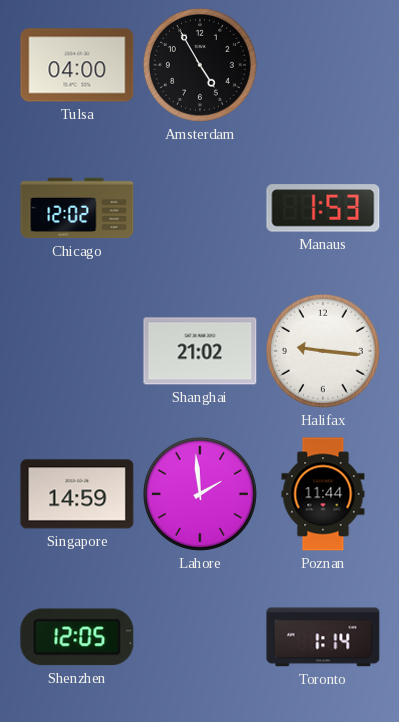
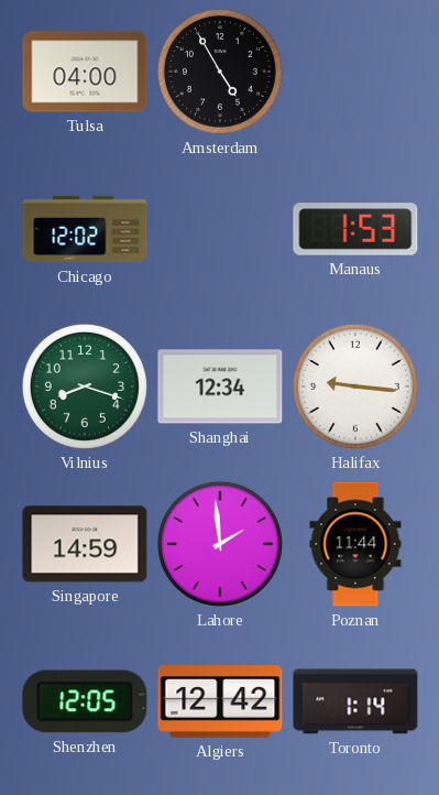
Vilnius: none -> 8:18 (85, 386)
Shanghai: 21:02 -> 12:34 (220, 386)
Algiers: none -> 12:42 (220, 703)
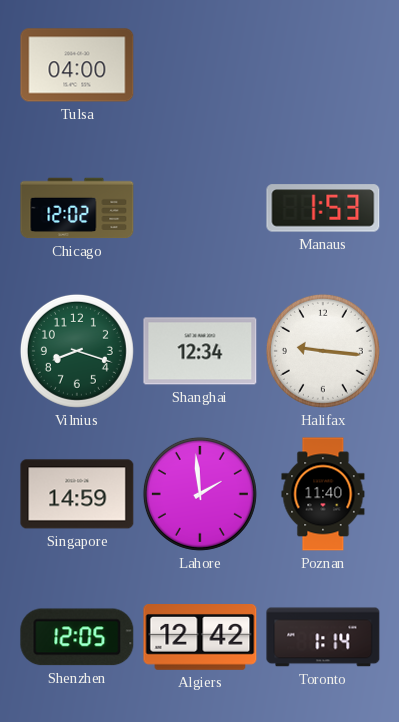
Amsterdam: 4:55 -> none (220, 72)
Poznan: 11:44 -> 11:40 (323, 494)
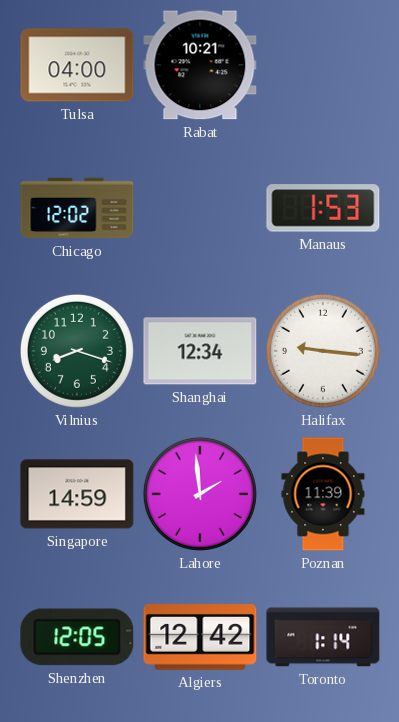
Rabat: none -> 10:21 (200, 65)
Poznan: 11:40 -> 11:39 (323, 494)
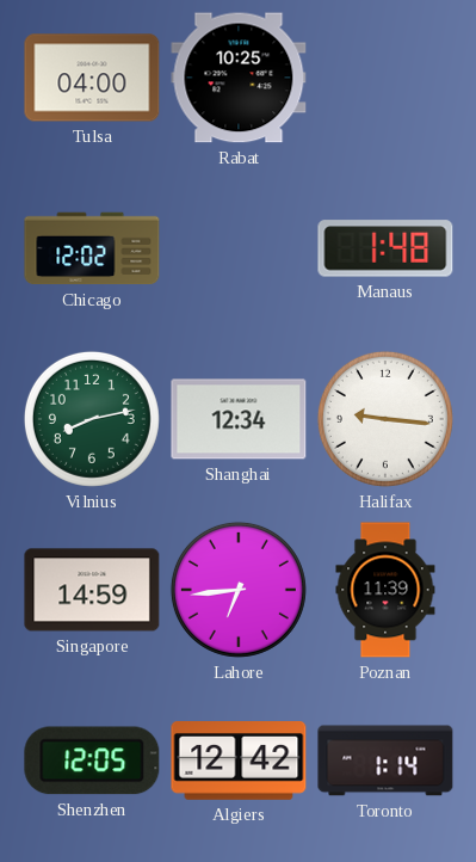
Rabat: 10:21 -> 10:25 (239, 78)
Manaus: 1:53 -> 1:48 (385, 248)
Vilnius: 8:18 -> 8:13 (92, 419)
Lahore: 1:59 -> 6:44 (239, 590)
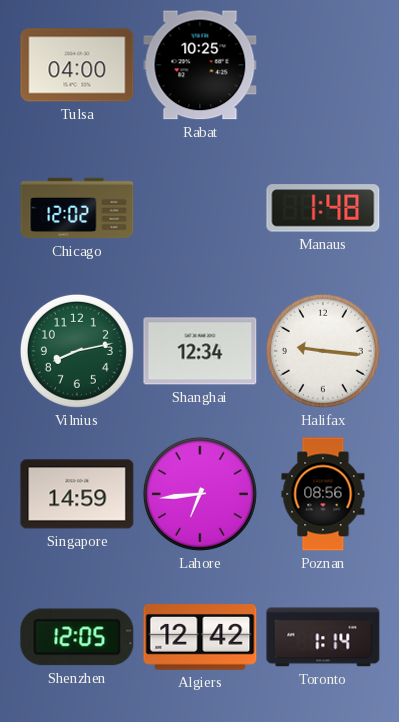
Poznan: 11:39 -> 08:56 (323, 494)
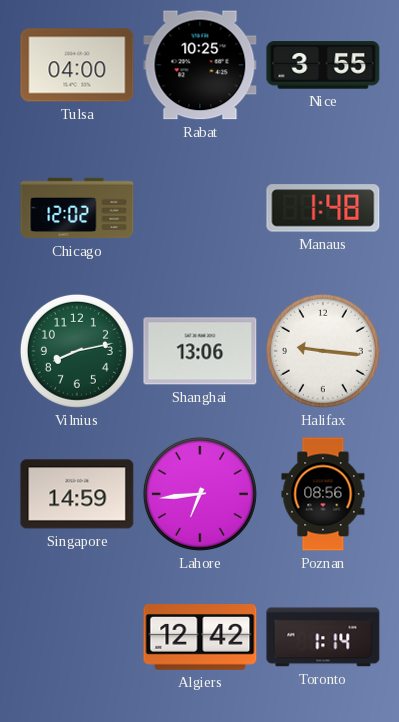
Nice: none -> 3:55 (323, 65)
Shanghai: 12:34 -> 13:06 (200, 351)
Shenzhen: 12:05 -> none (77, 637)
